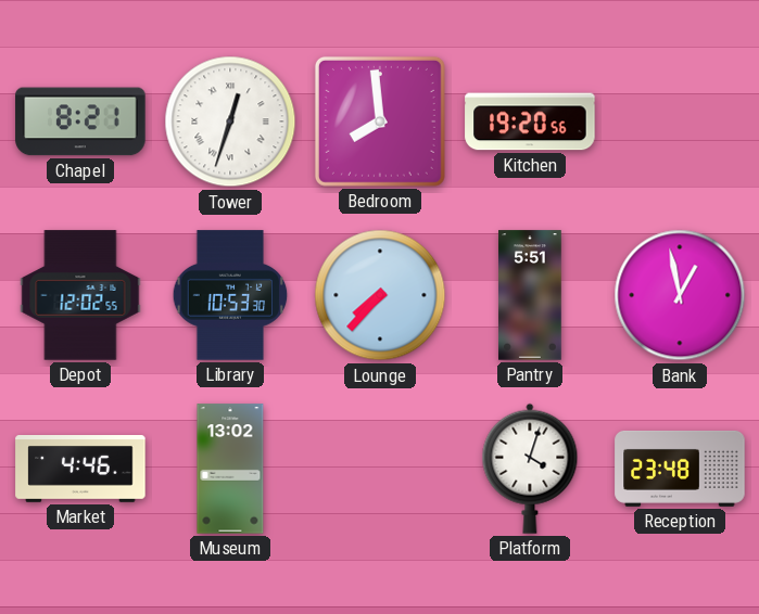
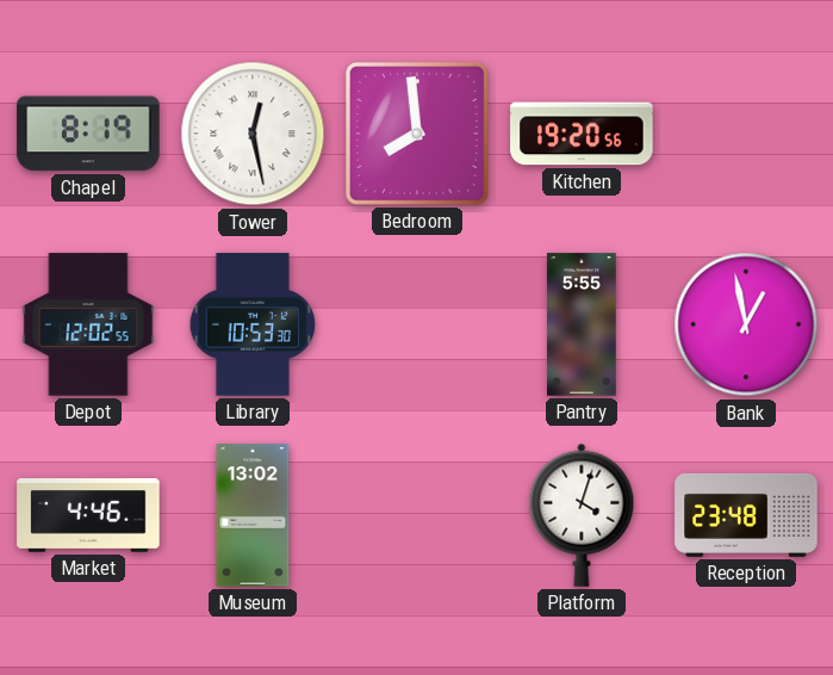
Chapel: 8:21 -> 8:19 (88, 134)
Tower: 12:33 -> 12:28 (253, 134)
Lounge: 7:37 -> none (380, 295)
Pantry: 5:51 -> 5:55 (582, 324)
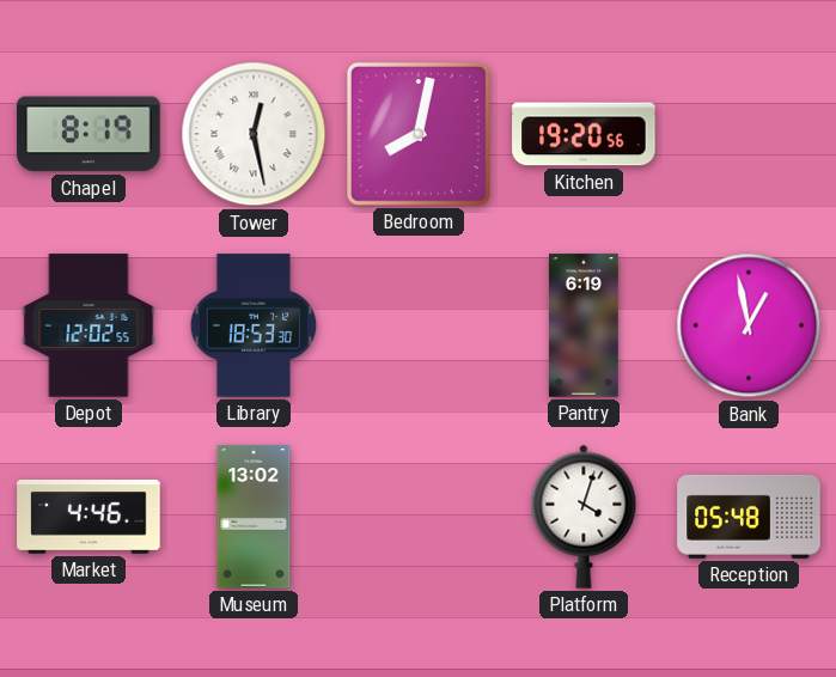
Bedroom: 7:59 -> 8:02 (419, 134)
Library: 10:53 -> 18:53 (254, 325)
Pantry: 5:55 -> 6:19 (584, 325)
Reception: 23:48 -> 05:48 (749, 517)
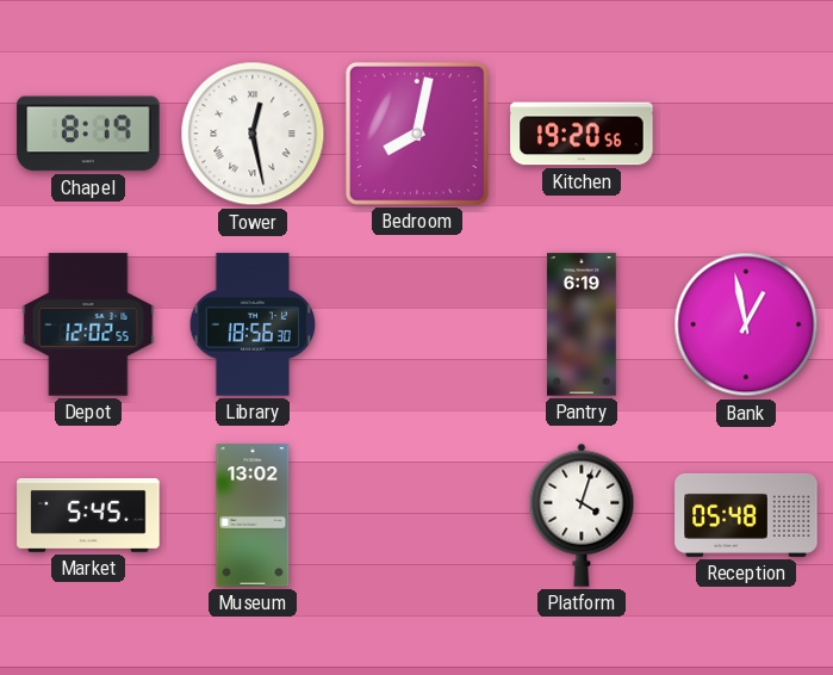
Library: 18:53 -> 18:56 (253, 324)
Market: 4:46 -> 5:45 (88, 516)
